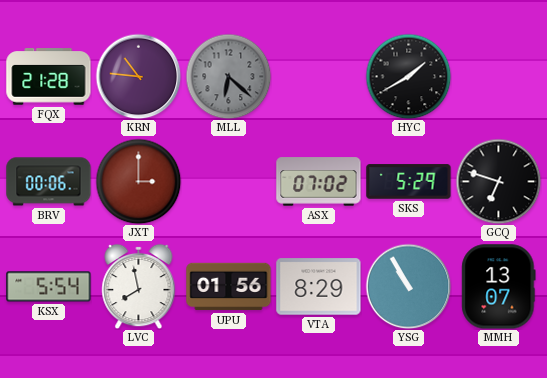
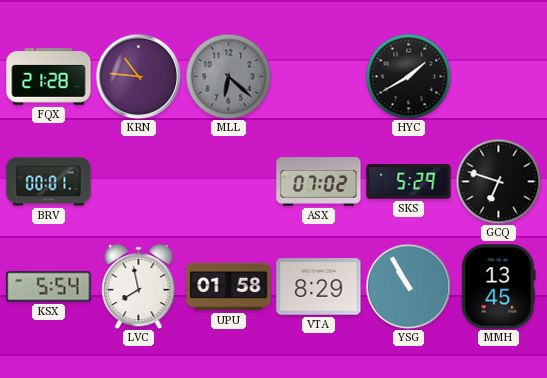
BRV: 00:06 -> 00:01 (49, 182)
JXT: 3:00 -> none (138, 181)
UPU: 01:56 -> 01:58 (229, 287)
MMH: 13:07 -> 13:45 (499, 287)
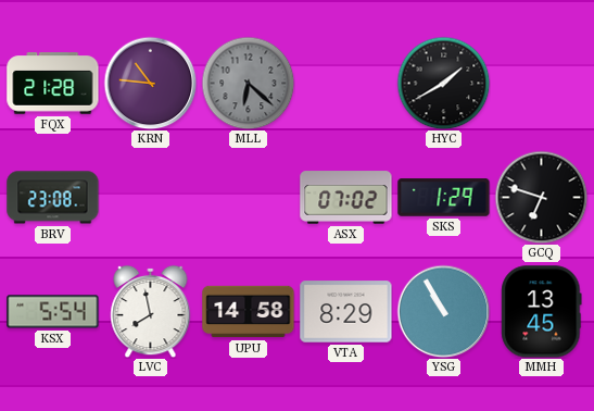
BRV: 00:01 -> 23:08 (53, 198)
SKS: 5:29 -> 1:29 (444, 198)
UPU: 01:58 -> 14:58 (249, 312)
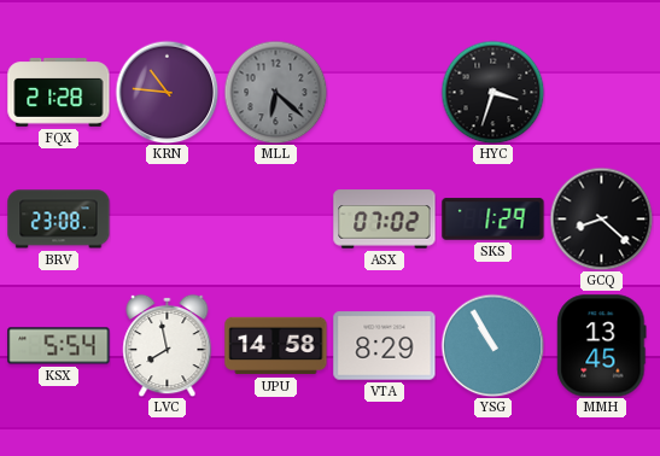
HYC: 1:40 -> 3:33 (492, 92)
GCQ: 6:48 -> 8:22 (601, 218)
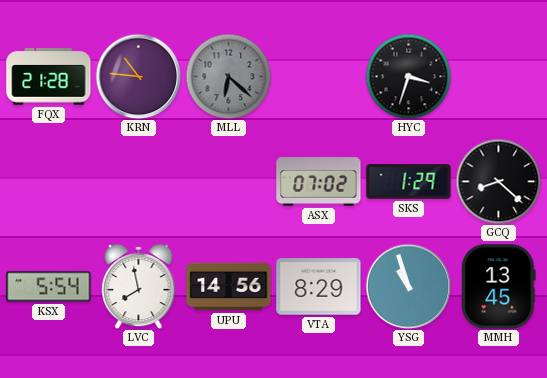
BRV: 23:08 -> none (59, 220)
UPU: 14:58 -> 14:56 (229, 287)
YSG: 10:55 -> 10:57 (408, 286)
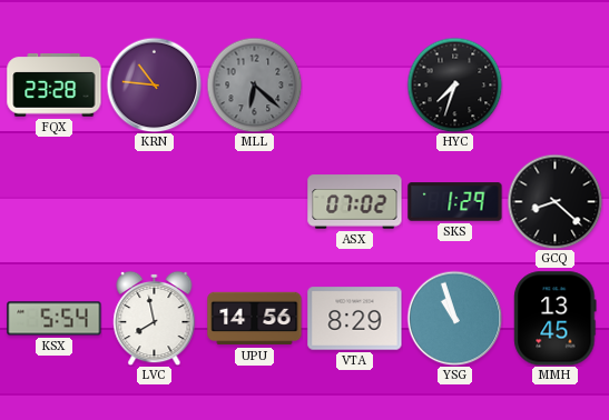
FQX: 21:28 -> 23:28 (55, 86)
HYC: 3:33 -> 7:33 (454, 84)
